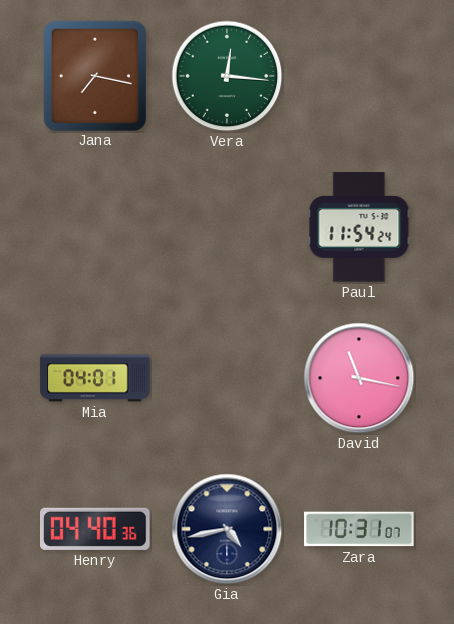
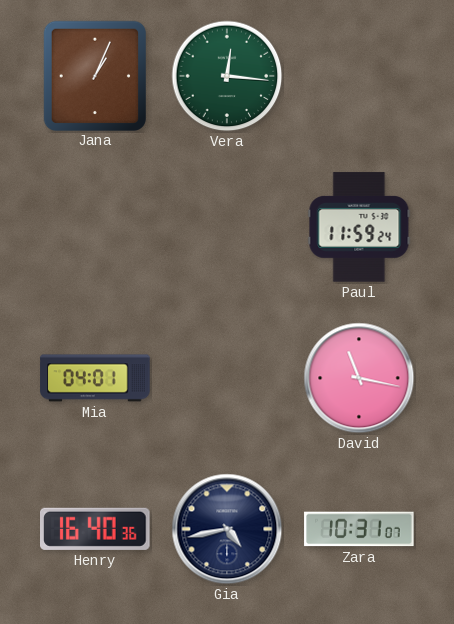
Jana: 7:17 -> 1:04 (95, 75)
Paul: 11:54 -> 11:59 (359, 227)
Henry: 04:40 -> 16:40 (95, 529)
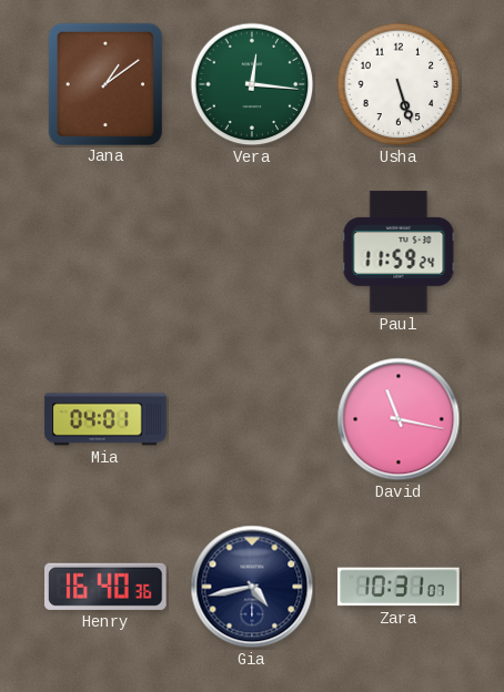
Jana: 1:04 -> 1:09 (105, 83)
Usha: none -> 5:27 (399, 84)
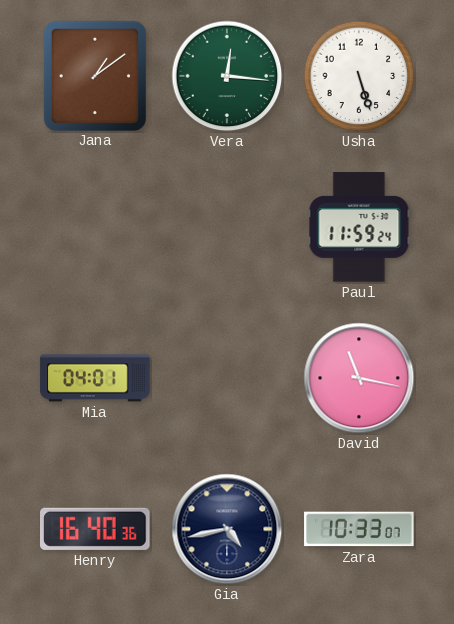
Zara: 10:31 -> 10:33 (359, 529)
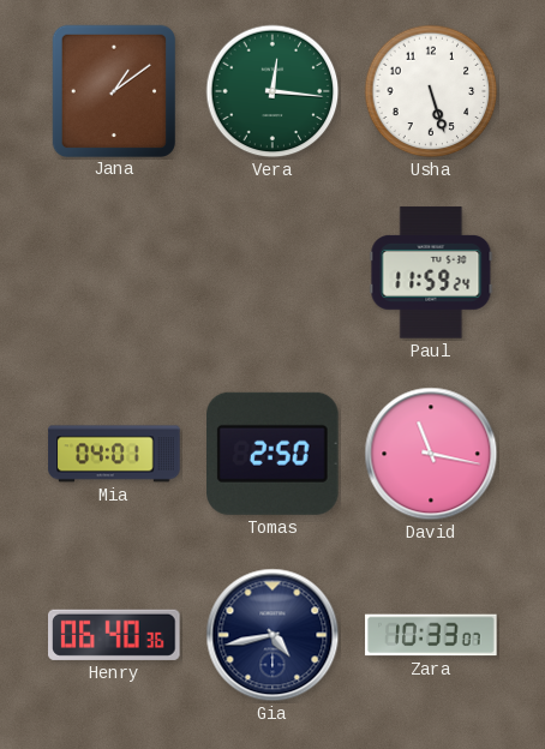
Tomas: none -> 2:50 (274, 454)
Henry: 16:40 -> 06:40 (114, 635)
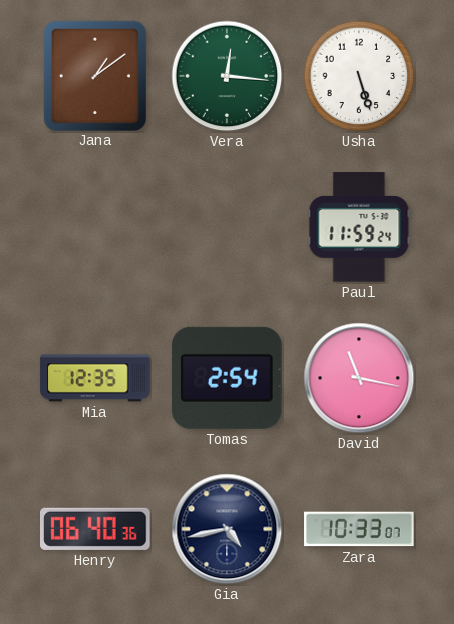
Mia: 04:01 -> 12:35 (95, 378)
Tomas: 2:50 -> 2:54 (228, 378)
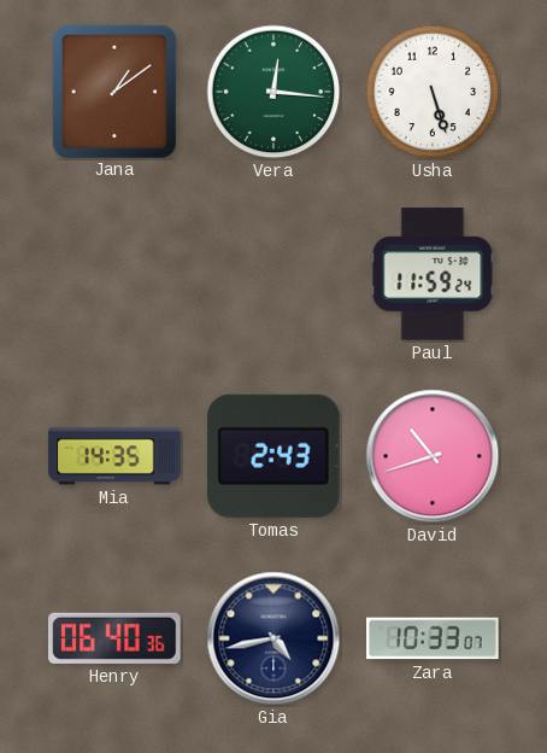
Mia: 12:35 -> 14:35 (114, 456)
Tomas: 2:54 -> 2:43 (275, 456)
David: 11:17 -> 10:42 (433, 456)
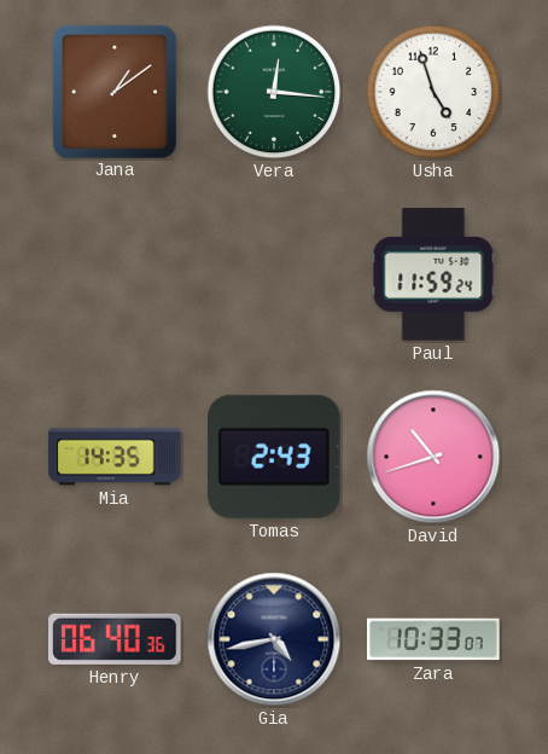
Usha: 5:27 -> 4:57 (433, 92)
